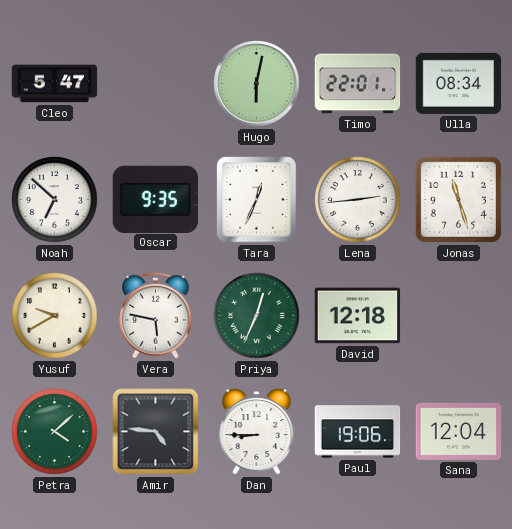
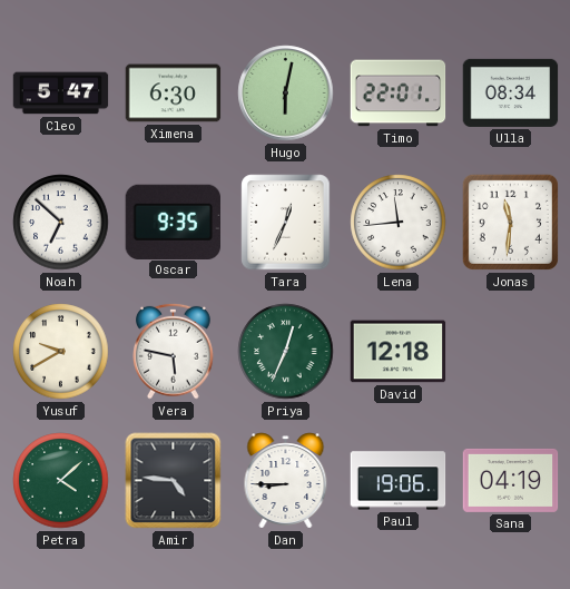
Ximena: none -> 6:30 (174, 94)
Lena: 2:44 -> 11:44 (399, 223)
Jonas: 11:27 -> 11:31 (510, 222)
Sana: 12:04 -> 04:19 (511, 480)
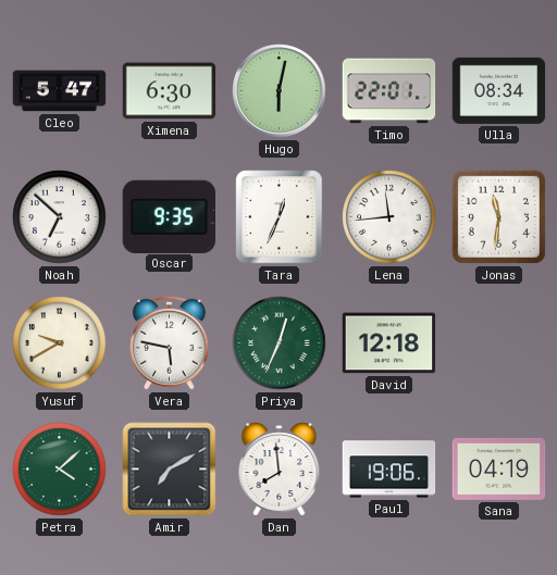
Amir: 4:46 -> 7:10 (170, 470)
Dan: 8:45 -> 7:59 (280, 470)
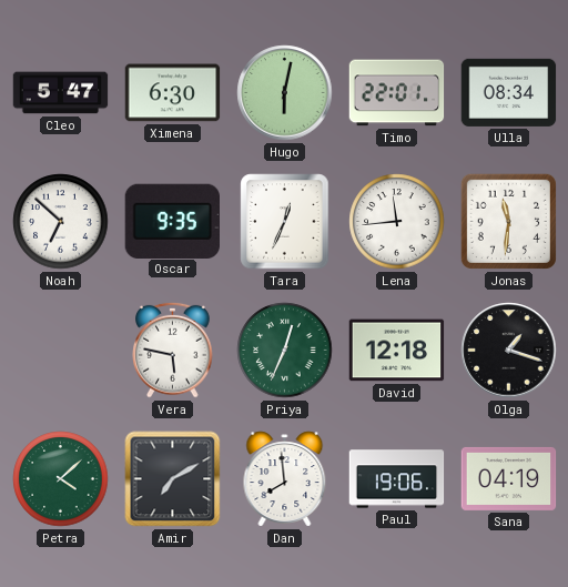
Yusuf: 9:40 -> none (60, 343)
Olga: none -> 1:18 (509, 351)
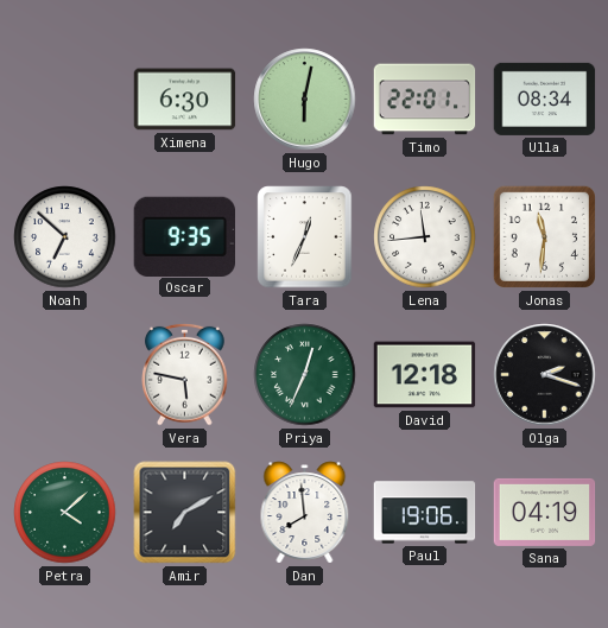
Cleo: 5:47 -> none (61, 93)
Olga: 1:18 -> 2:18 (545, 375)
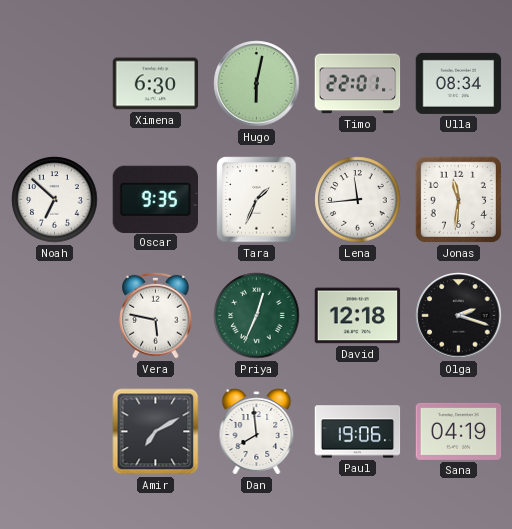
Tara: 12:34 -> 1:34 (257, 200)
Petra: 4:08 -> none (65, 513)
